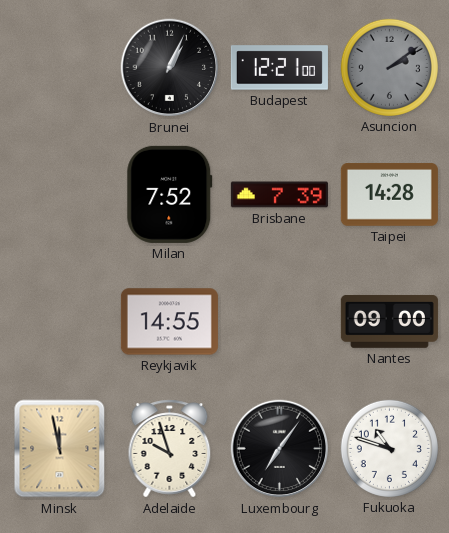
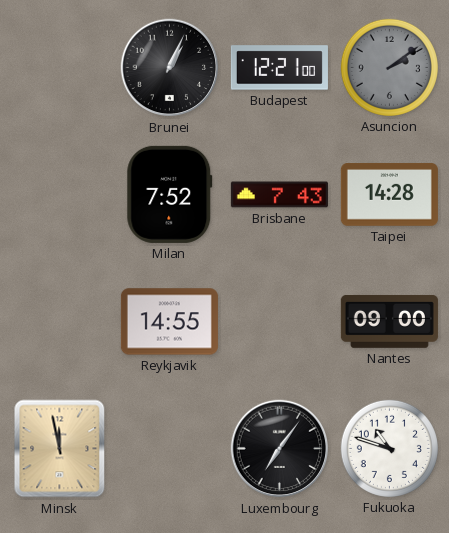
Brisbane: 7:39 -> 7:43 (279, 195)
Adelaide: 9:57 -> none (170, 449)
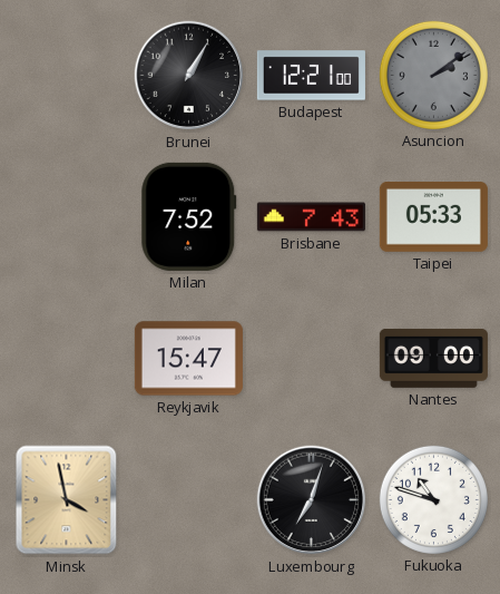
Brunei: 1:04 -> 1:05 (189, 76)
Taipei: 14:28 -> 05:33 (433, 217)
Reykjavik: 14:55 -> 15:47 (188, 359)
Minsk: 11:58 -> 3:58 (67, 500)
Luxembourg: 7:06 -> 7:03 (312, 500)
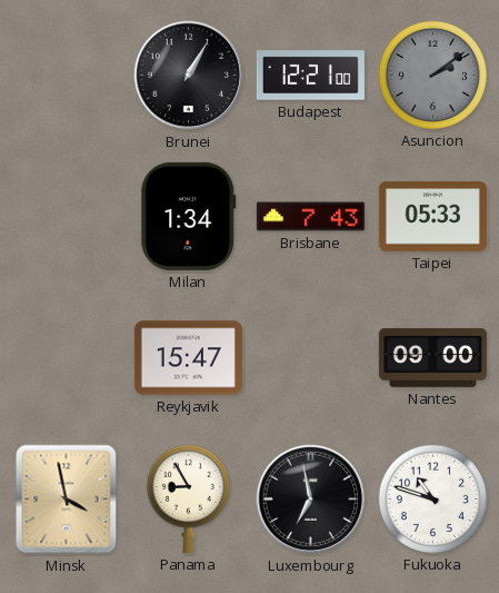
Milan: 7:52 -> 1:34 (189, 216)
Panama: none -> 8:55 (188, 498)
Luxembourg: 7:03 -> 6:58 (311, 500)
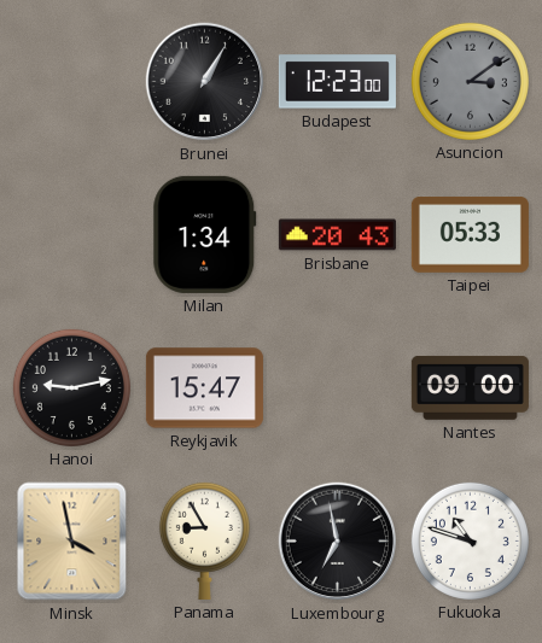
Budapest: 12:21 -> 12:23 (337, 82)
Asuncion: 2:09 -> 3:09 (470, 81)
Brisbane: 7:43 -> 20:43 (337, 235)
Hanoi: none -> 9:13 (71, 387)
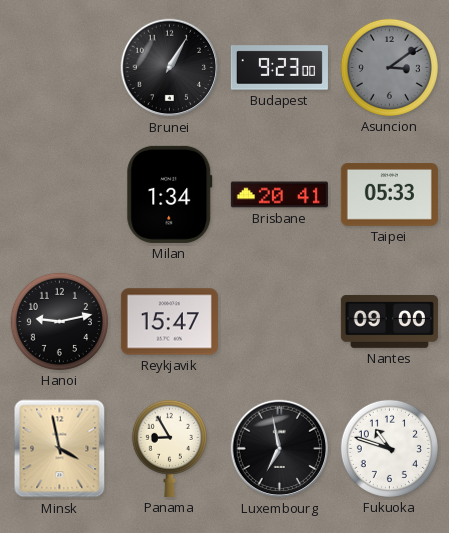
Budapest: 12:23 -> 9:23 (279, 68)
Brisbane: 20:43 -> 20:41 (279, 195)
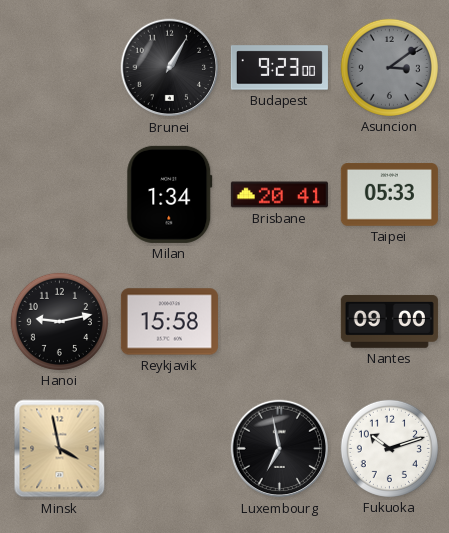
Reykjavik: 15:47 -> 15:58 (169, 322)
Panama: 8:55 -> none (169, 448)
Fukuoka: 10:48 -> 10:12 (389, 448)
